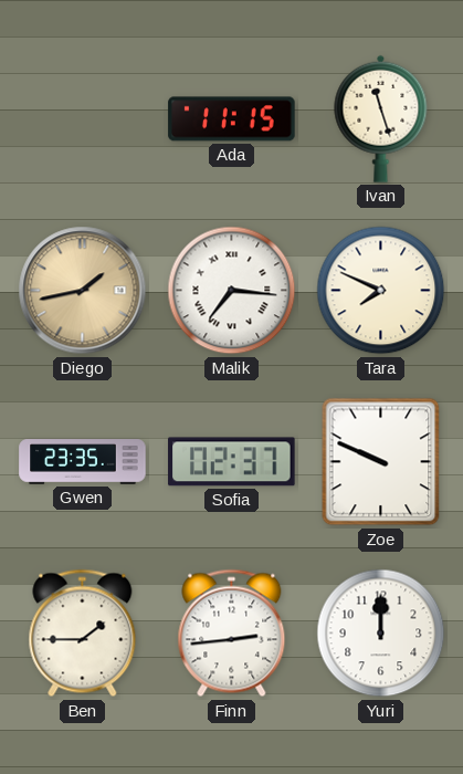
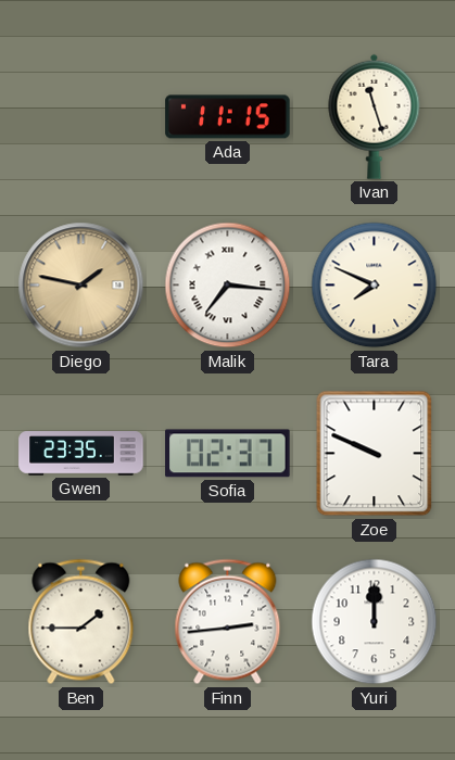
Diego: 1:43 -> 1:47 (81, 286)
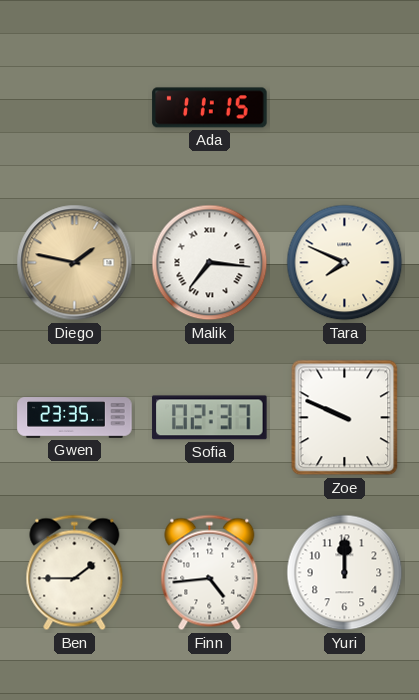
Ivan: 11:27 -> none (375, 116)
Finn: 2:44 -> 4:44 (210, 573)
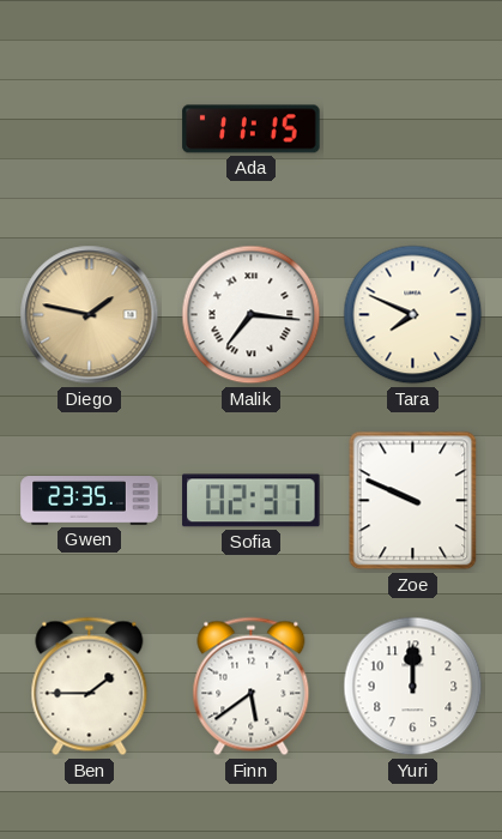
Finn: 4:44 -> 5:39 (252, 687)
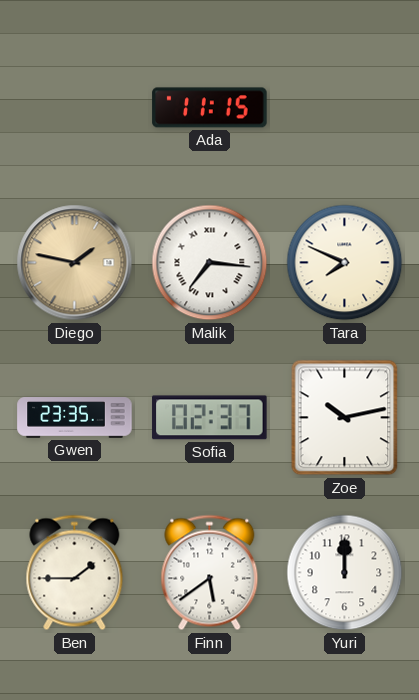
Zoe: 9:49 -> 10:13 (345, 418)
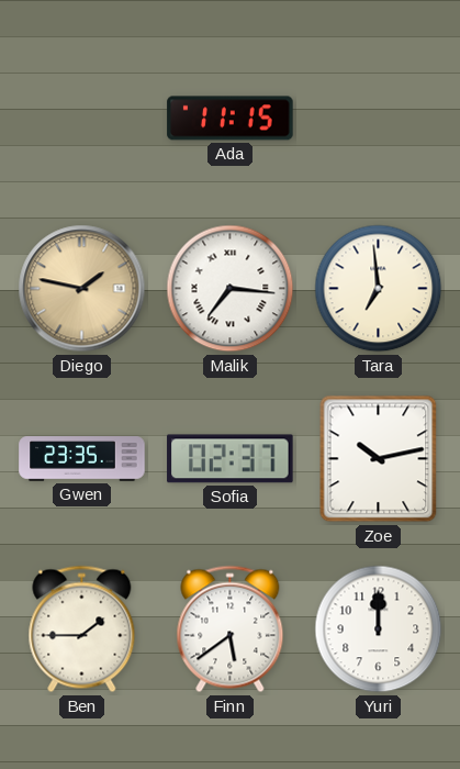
Tara: 7:49 -> 6:59 (379, 289)
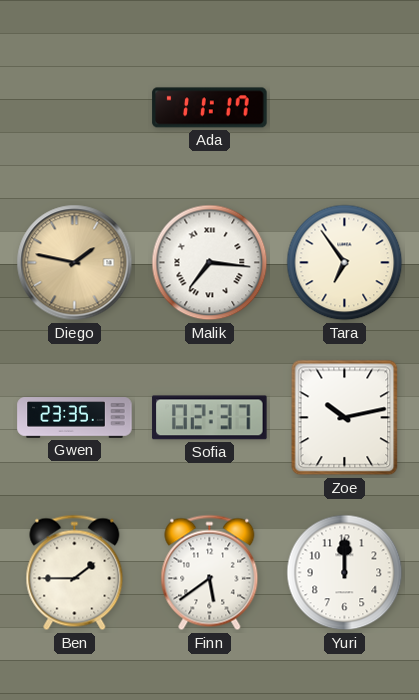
Ada: 11:15 -> 11:17 (210, 108)
Tara: 6:59 -> 6:54 (345, 263)
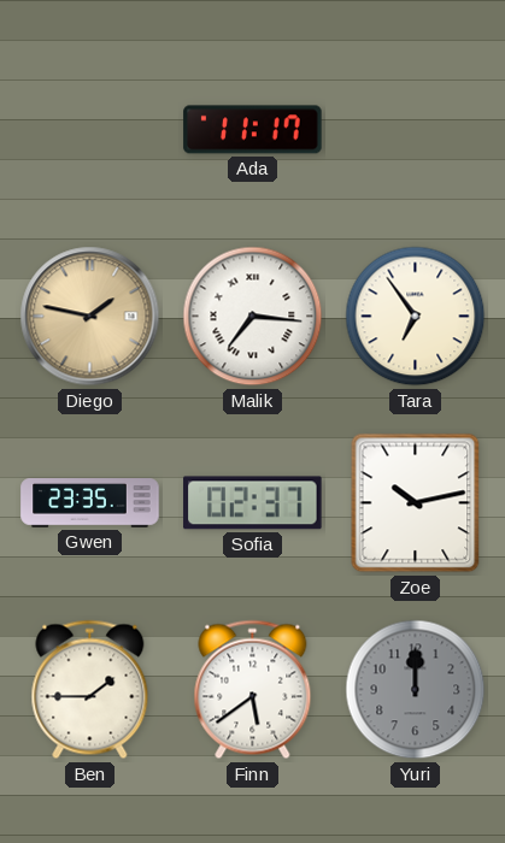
Yuri dial: white -> grey (416, 690)
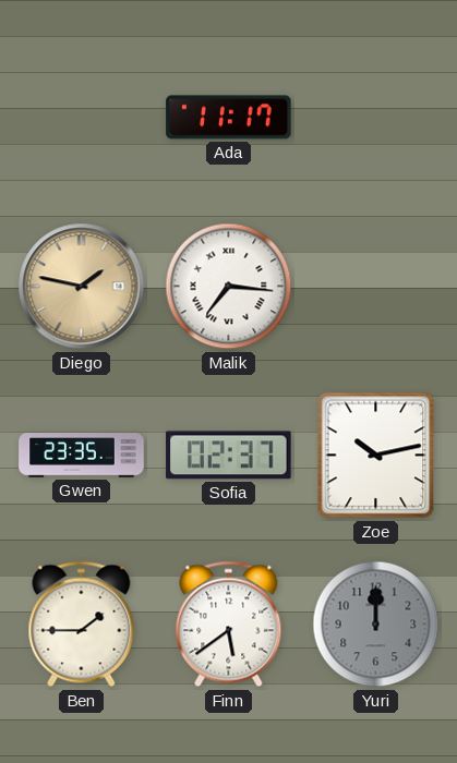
Tara: 6:54 -> none (416, 317)
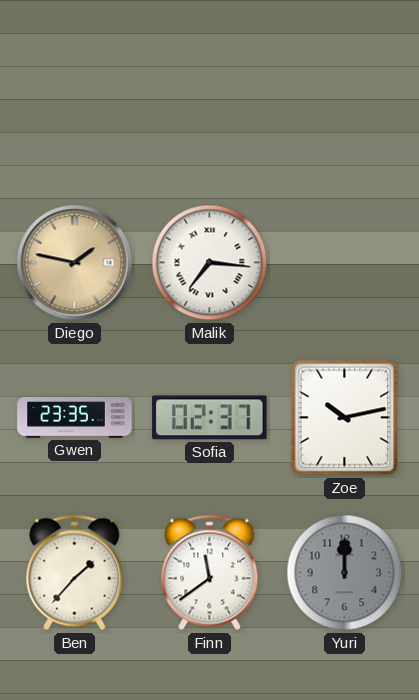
Ada: 11:17 -> none (229, 118)
Ben: 1:45 -> 1:37 (75, 573)
Finn: 5:39 -> 11:39 (210, 573)
